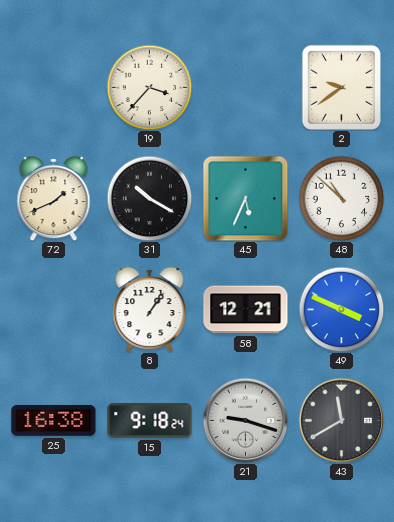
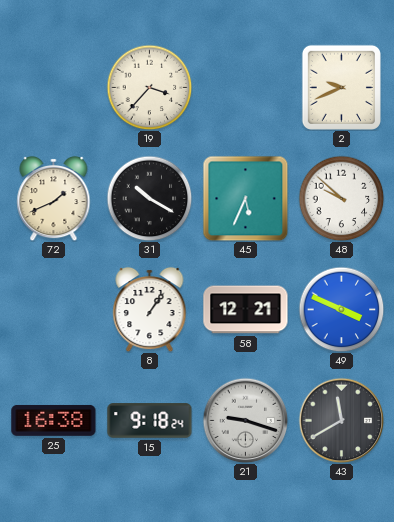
2: 9:39 -> 9:41 (341, 87)
48: 10:52 -> 9:52 (341, 198)
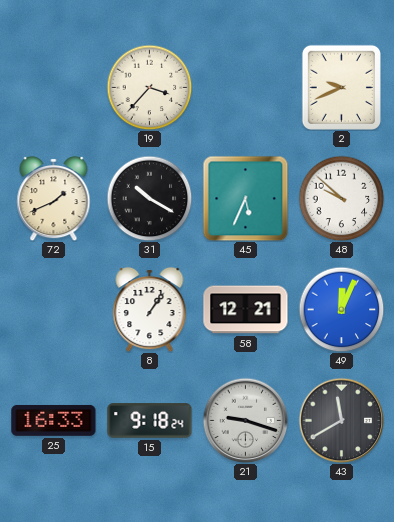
49: 3:49 -> 12:04 (341, 309)
25: 16:38 -> 16:33 (54, 421)
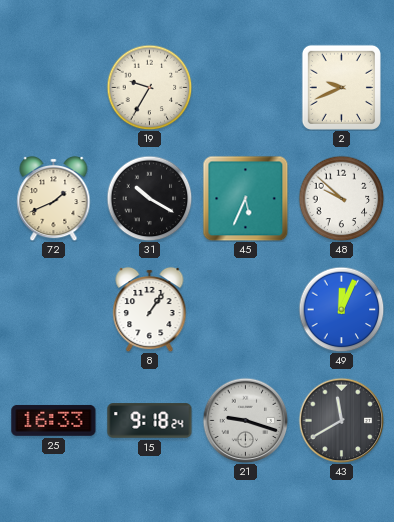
19: 3:37 -> 9:35 (149, 87)
58: 12:21 -> none (246, 310)
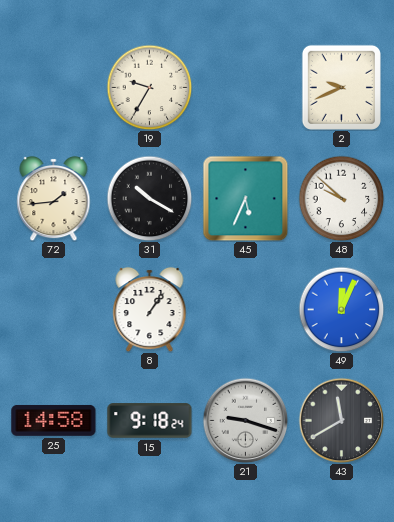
72: 1:41 -> 1:44 (54, 198)
25: 16:33 -> 14:58 (54, 421)
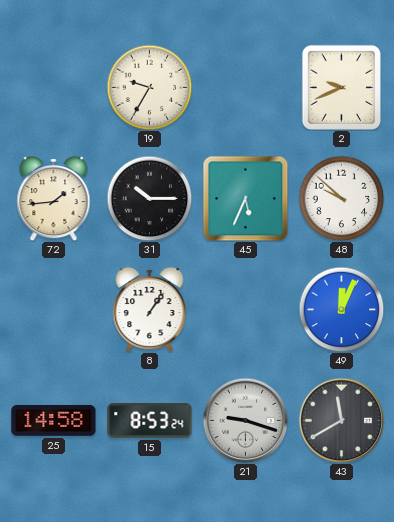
31: 10:20 -> 10:15 (149, 198)
15: 9:18 -> 8:53 (150, 421)
